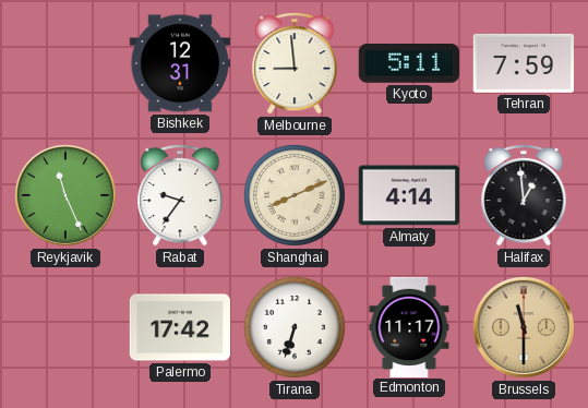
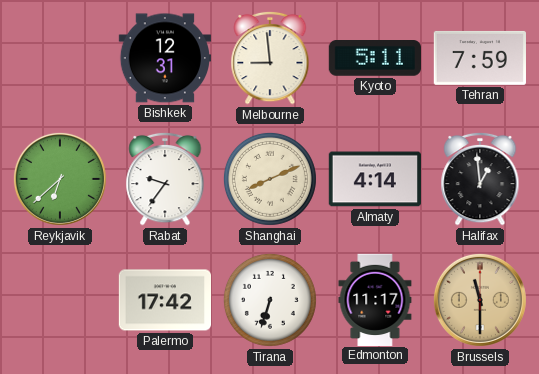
Reykjavik: 11:26 -> 6:38 (60, 179)
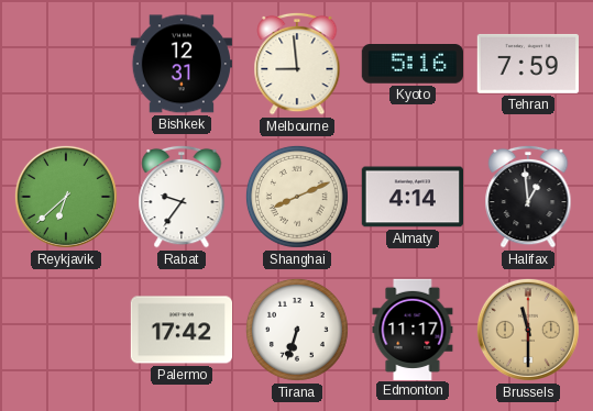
Kyoto: 5:11 -> 5:16 (411, 64)
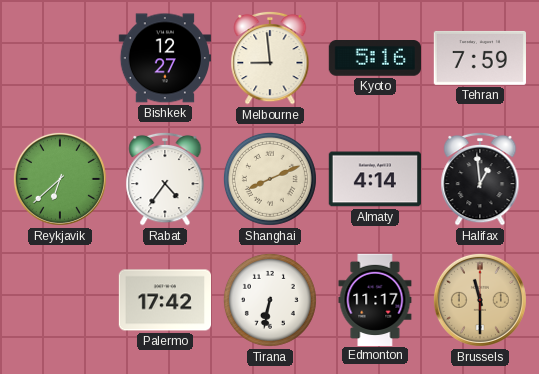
Bishkek: 12:31 -> 12:27 (164, 58)
Rabat: 9:36 -> 4:36 (165, 179)
Tirana: 6:33 -> 6:32 (270, 300)
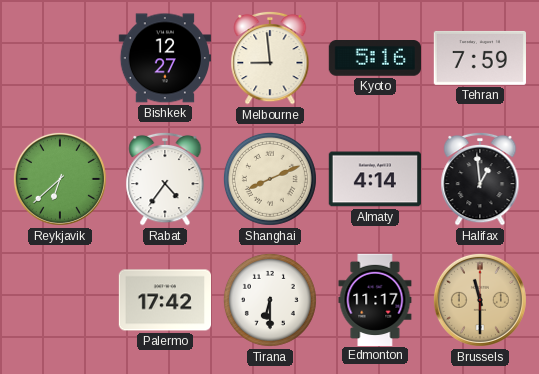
Tirana: 6:32 -> 6:30 (270, 300)
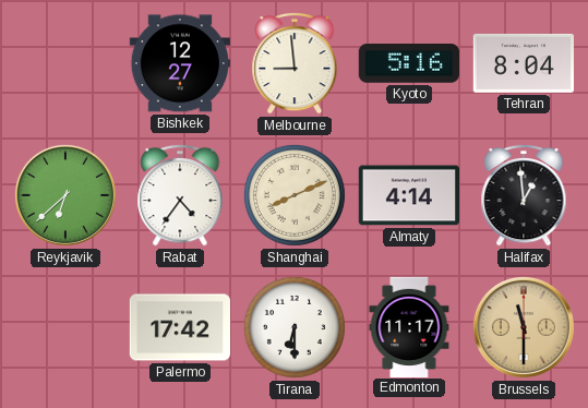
Tehran: 7:59 -> 8:04 (524, 63)
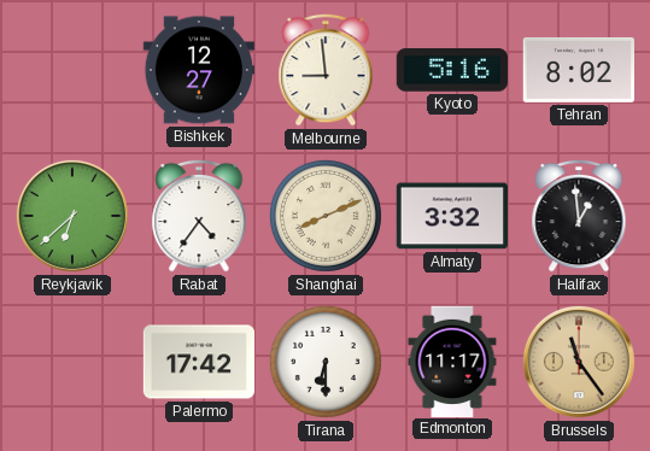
Tehran: 8:04 -> 8:02 (579, 70)
Almaty: 4:14 -> 3:32 (451, 216)
Brussels: 11:30 -> 11:24 (579, 362)
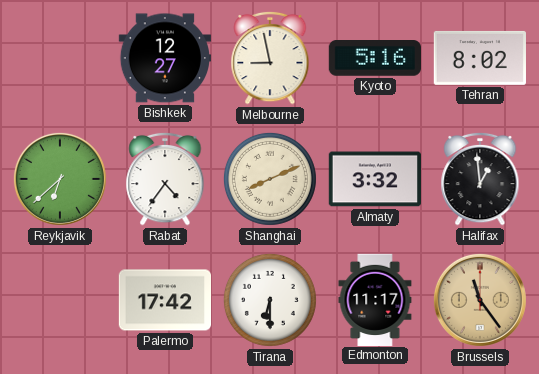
Melbourne: 8:59 -> 8:58 (270, 58)
